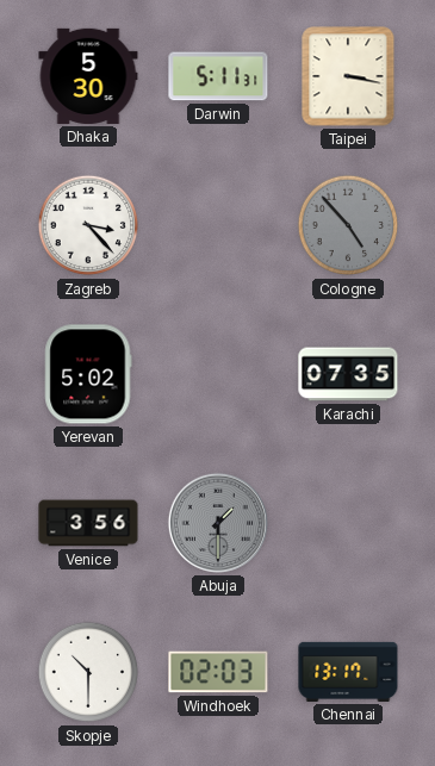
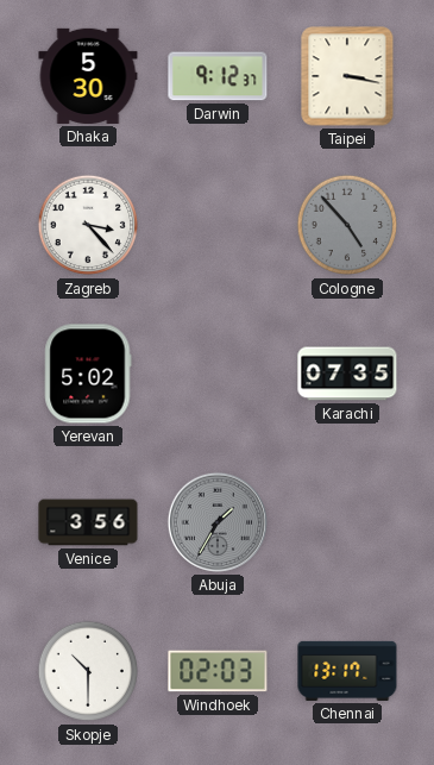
Darwin: 5:11 -> 9:12 (218, 76)
Abuja: 1:30 -> 1:35 (218, 522)
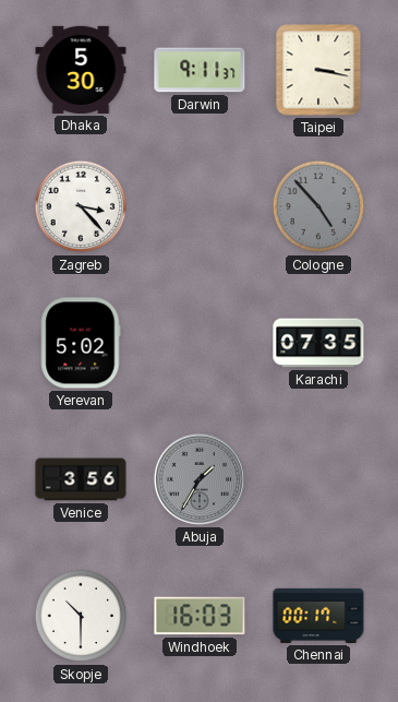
Darwin: 9:12 -> 9:11 (200, 70)
Windhoek: 02:03 -> 16:03 (200, 616)
Chennai: 13:17 -> 00:17 (318, 616)
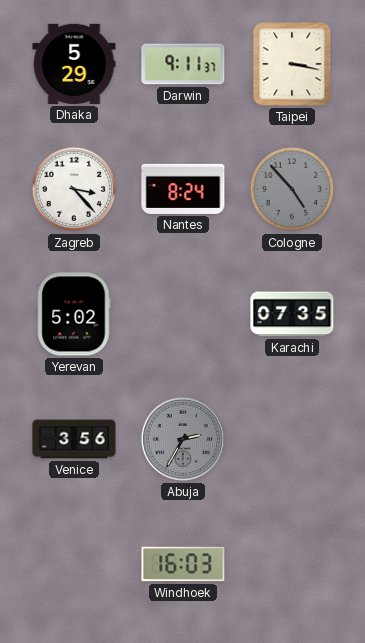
Dhaka: 5:30 -> 5:29 (74, 64)
Nantes: none -> 8:24 (183, 189)
Abuja: 1:35 -> 2:35 (183, 439)
Skopje: 10:30 -> none (81, 616)
Chennai: 00:17 -> none (318, 616)
